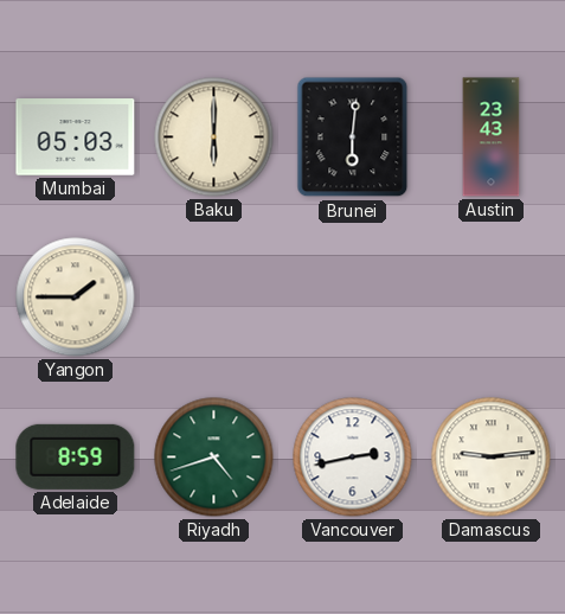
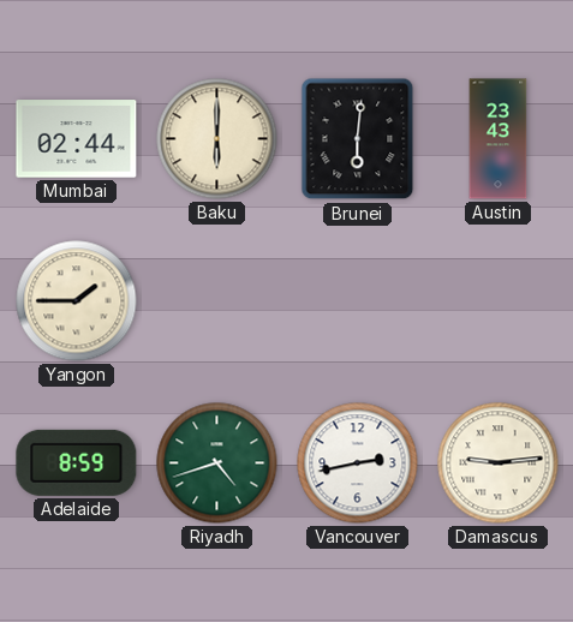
Mumbai: 05:03 -> 02:44 (77, 139)
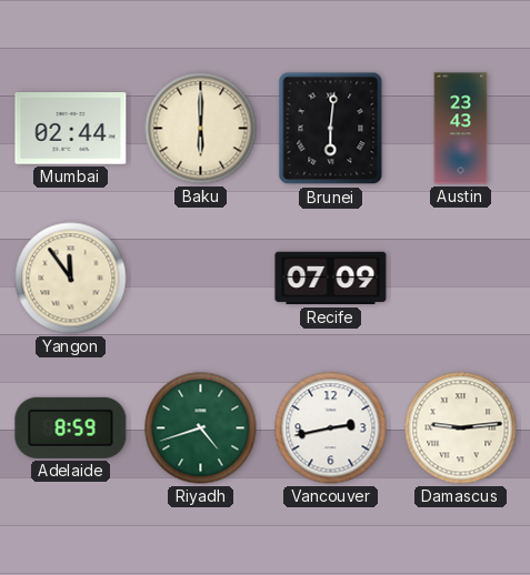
Yangon: 1:45 -> 11:54 (71, 279)
Recife: none -> 07:09 (331, 279)
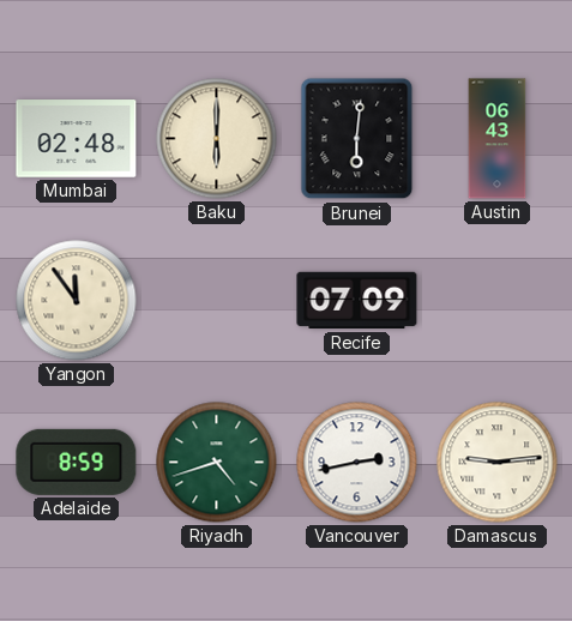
Mumbai: 02:44 -> 02:48 (77, 139)
Austin: 23:43 -> 06:43 (498, 139)
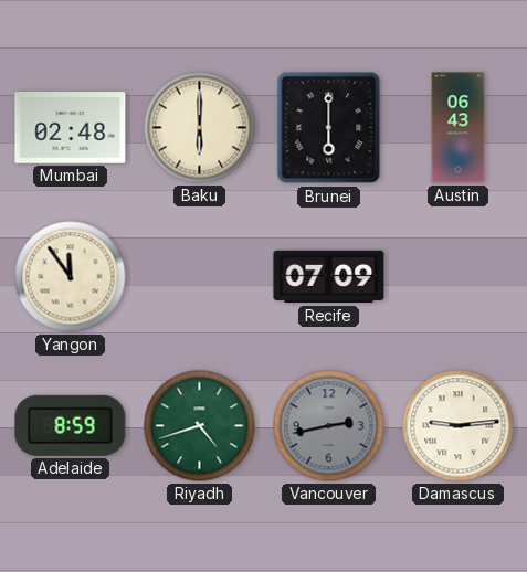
Brunei: 6:01 -> 6:00 (329, 128)
Vancouver dial: white -> grey (329, 426)
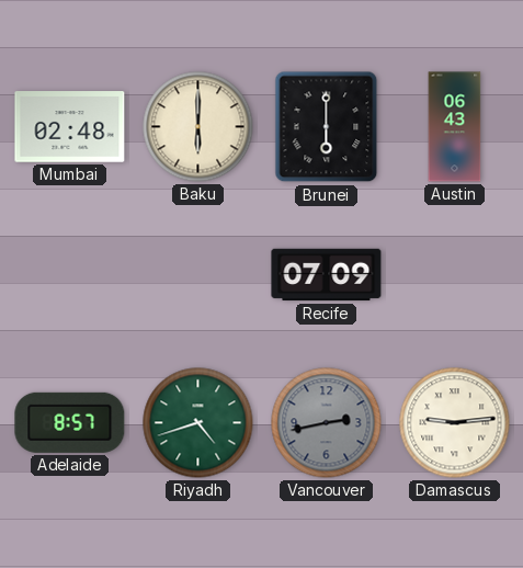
Yangon: 11:54 -> none (71, 277)
Adelaide: 8:59 -> 8:57 (70, 422)
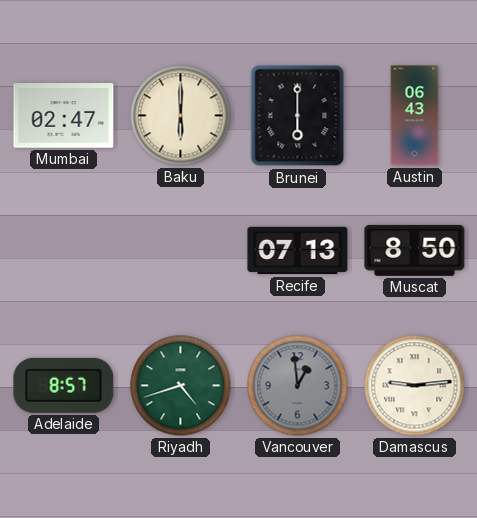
Mumbai: 02:48 -> 02:47 (64, 116)
Recife: 07:09 -> 07:13 (298, 251)
Muscat: none -> 8:50 (415, 250)
Vancouver: 2:43 -> 12:59 (298, 386)
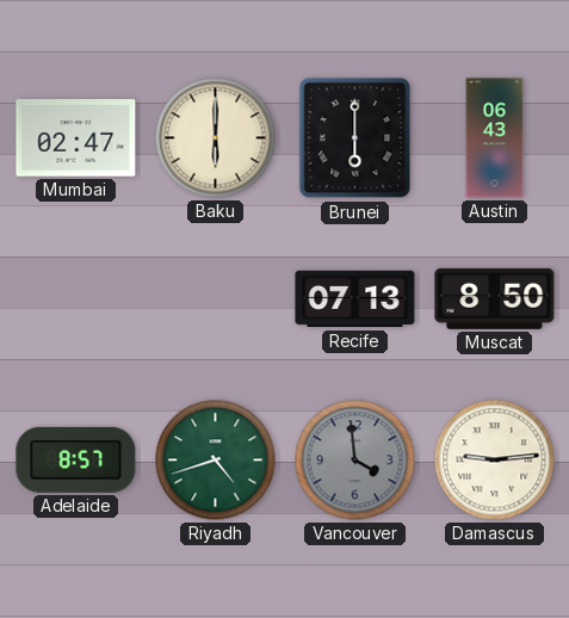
Vancouver: 12:59 -> 3:59 (355, 461)
